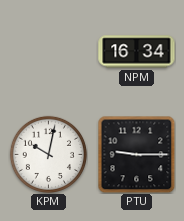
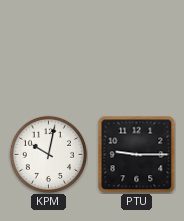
NPM: 16:34 -> none (137, 52)
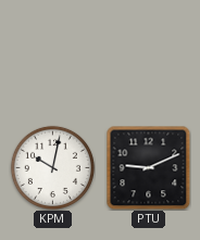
PTU: 9:15 -> 9:11 (148, 167)
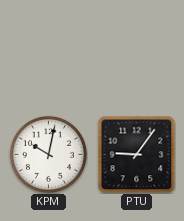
PTU: 9:11 -> 9:06 (136, 154)
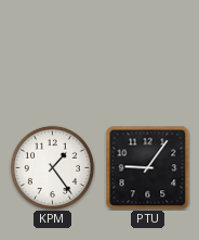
KPM: 10:02 -> 1:24 (52, 167)
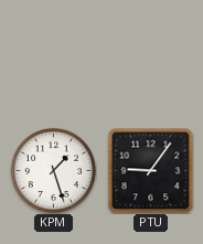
KPM: 1:24 -> 1:27 (53, 170)
